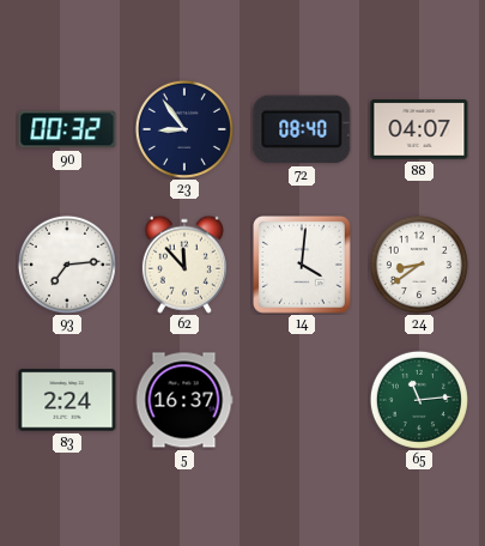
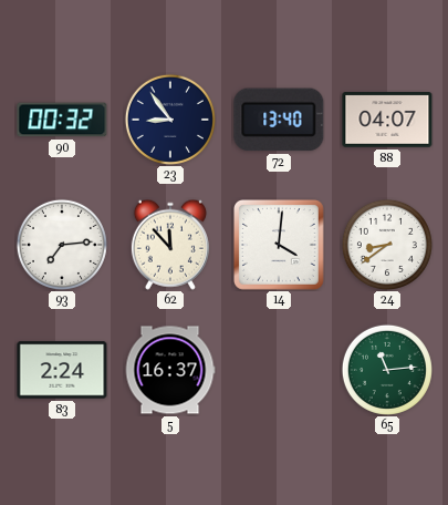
72: 08:40 -> 13:40 (279, 120)
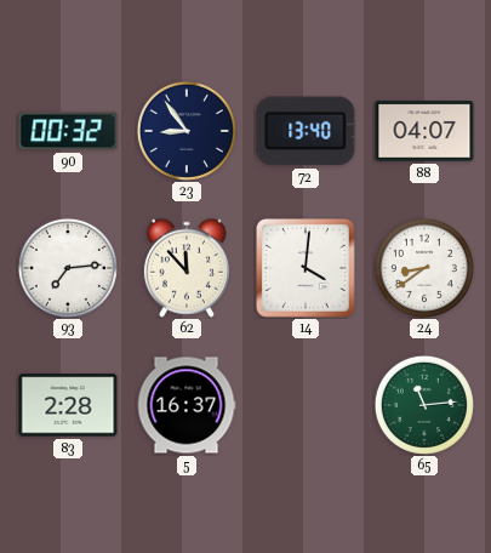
83: 2:24 -> 2:28 (68, 405)
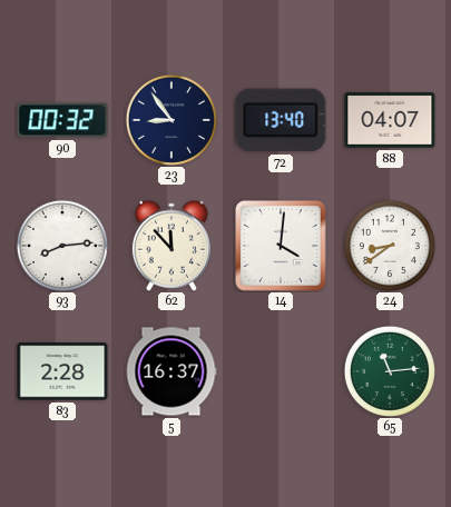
93: 7:14 -> 8:14 (62, 246)
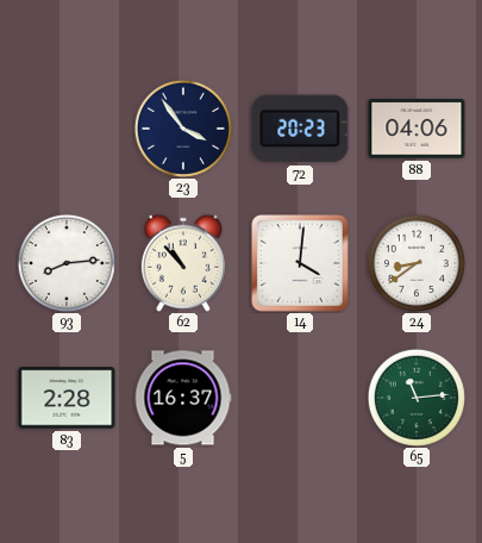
90: 00:32 -> none (62, 120)
23: 8:54 -> 3:54 (183, 129)
72: 13:40 -> 20:23 (300, 129)
88: 04:07 -> 04:06 (417, 129)
62: 11:53 -> 10:53 (183, 263)
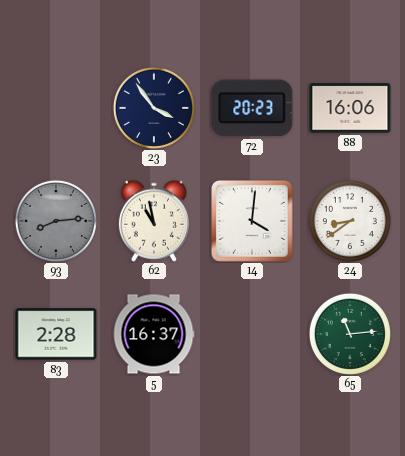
88: 04:06 -> 16:06 (350, 108)
93 dial: white -> grey (56, 221)
62: 10:53 -> 10:58 (154, 221)
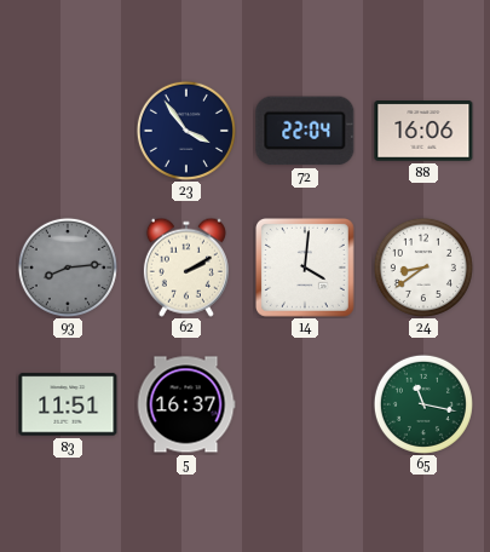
72: 20:23 -> 22:04 (305, 131)
62: 10:58 -> 2:10 (186, 268)
83: 2:28 -> 11:51 (68, 404)
65: 11:14 -> 11:17 (423, 404)
